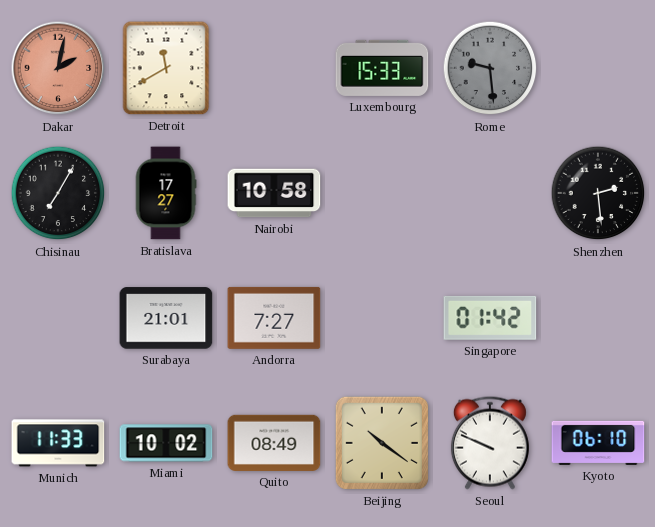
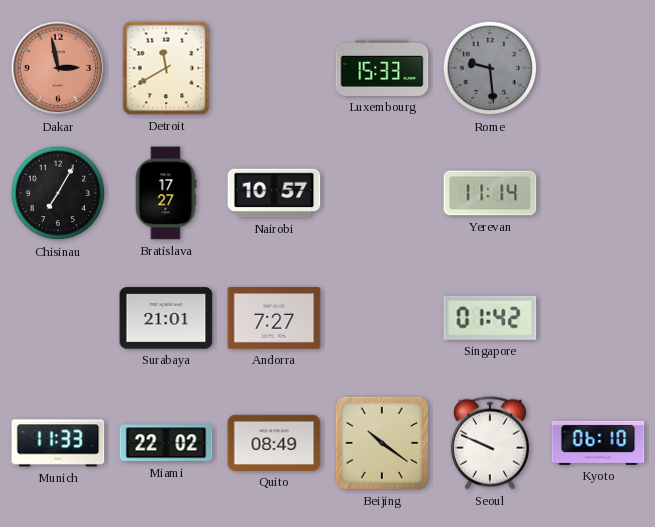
Dakar: 2:02 -> 2:58 (58, 68)
Nairobi: 10:58 -> 10:57 (274, 193)
Yerevan: none -> 11:14 (490, 193)
Shenzhen: 2:29 -> none (598, 193)
Miami: 10:02 -> 22:02 (166, 443)
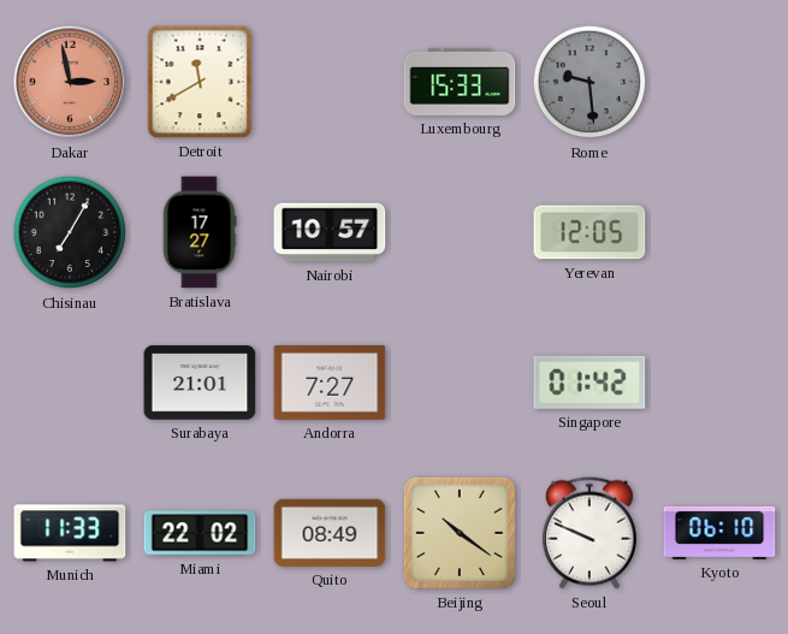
Yerevan: 11:14 -> 12:05 (589, 232)
